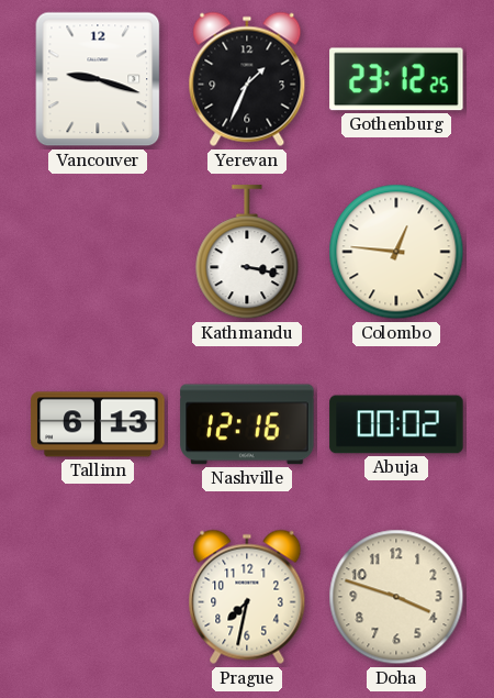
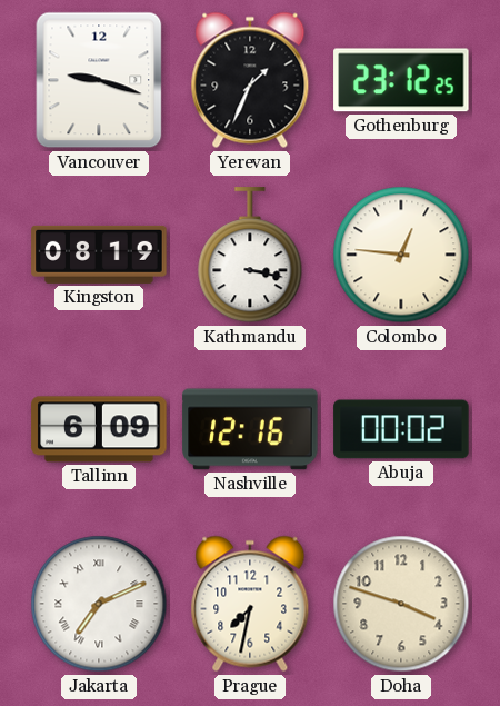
Kingston: none -> 08:19 (99, 255)
Tallinn: 6:13 -> 6:09 (99, 429)
Jakarta: none -> 7:11 (99, 604)
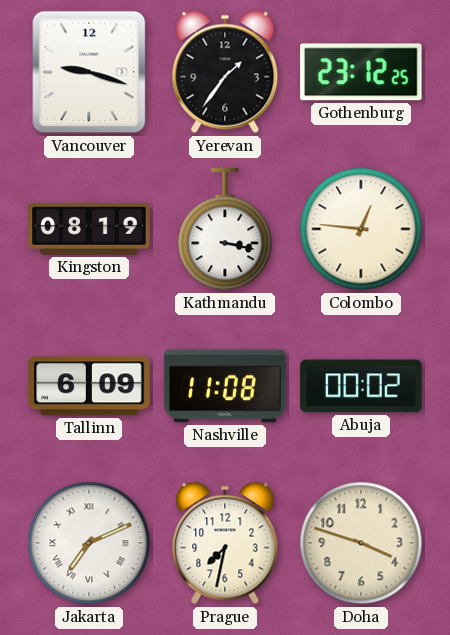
Yerevan: 1:34 -> 1:36 (225, 72)
Nashville: 12:16 -> 11:08 (225, 386)
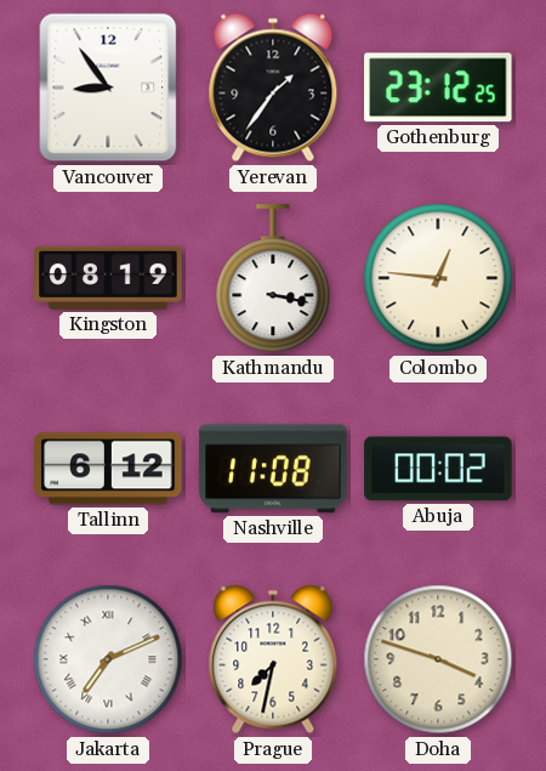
Vancouver: 9:18 -> 8:54 (108, 87)
Tallinn: 6:09 -> 6:12 (108, 469)
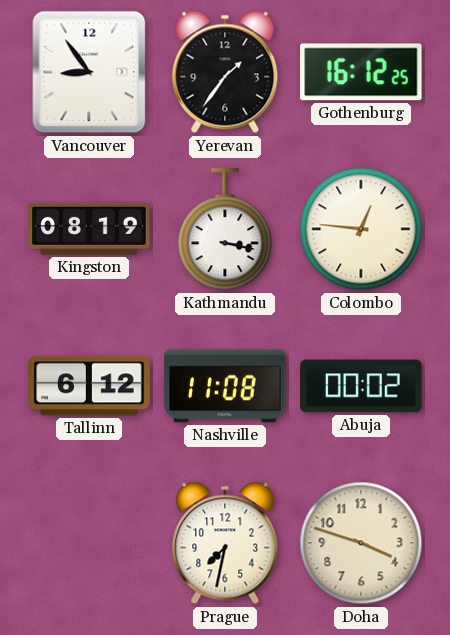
Gothenburg: 23:12 -> 16:12 (361, 72)
Jakarta: 7:11 -> none (108, 659)
